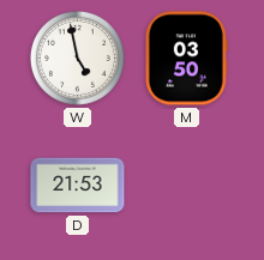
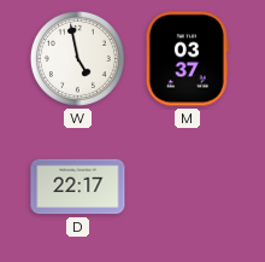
M: 03:50 -> 03:37 (187, 59)
D: 21:53 -> 22:17 (78, 187)
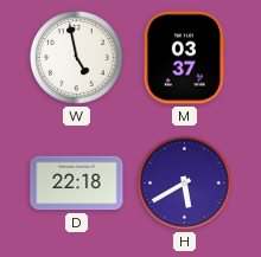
D: 22:17 -> 22:18 (77, 184)
H: none -> 5:40 (184, 182)
